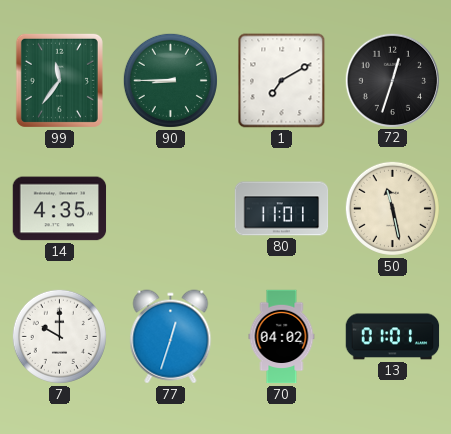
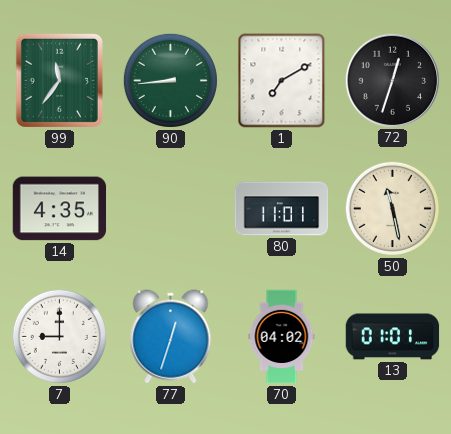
90: 8:45 -> 8:44 (170, 80)
7: 10:00 -> 9:00 (59, 336)
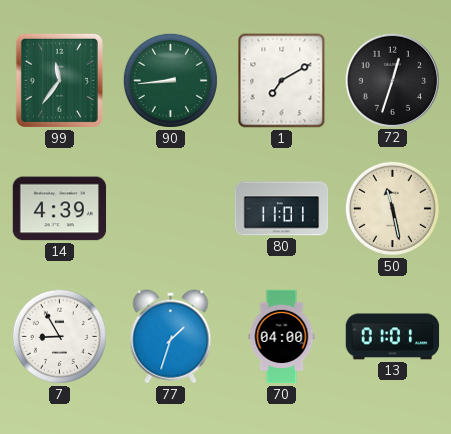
14: 4:35 -> 4:39 (60, 209)
7: 9:00 -> 8:55 (59, 336)
77: 12:33 -> 1:33 (171, 337)
70: 04:02 -> 04:00 (282, 337)
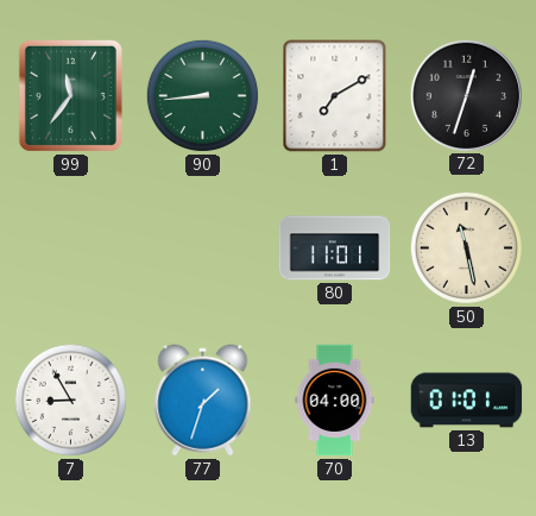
14: 4:39 -> none (60, 209)
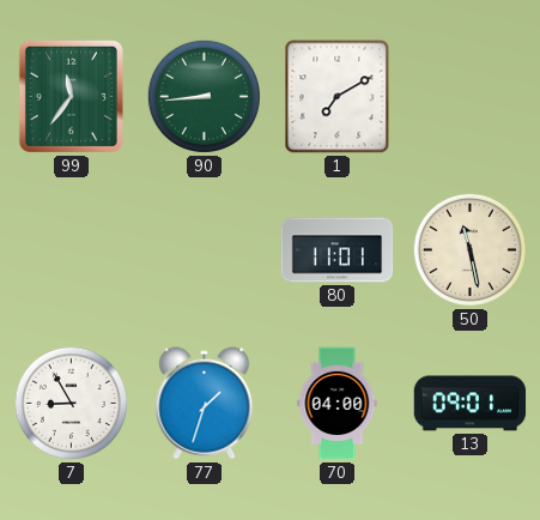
72: 12:33 -> none (466, 95)
13: 01:01 -> 09:01 (471, 404)
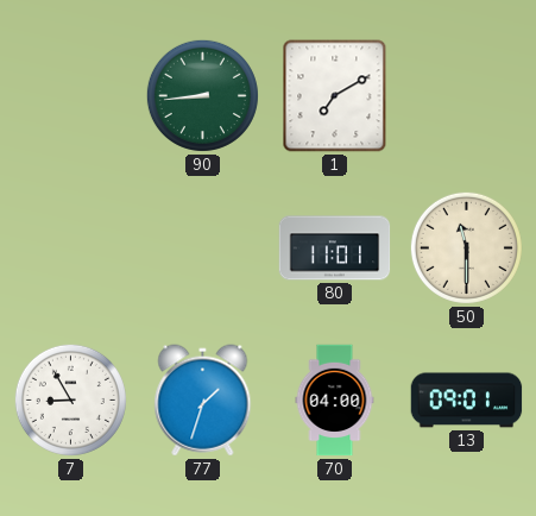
99: 11:36 -> none (71, 96)
50: 11:28 -> 11:30 (466, 247)
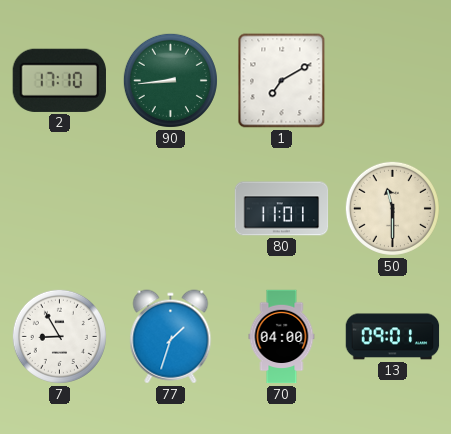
2: none -> 17:10 (59, 80)
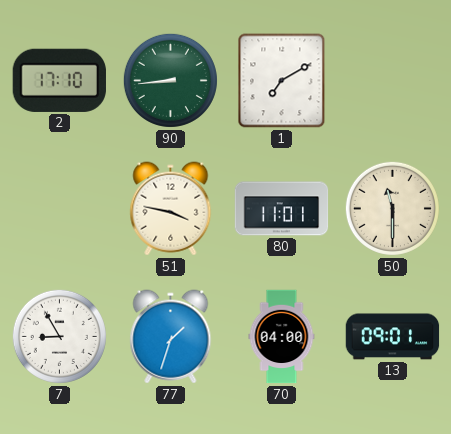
51: none -> 3:47 (171, 209)
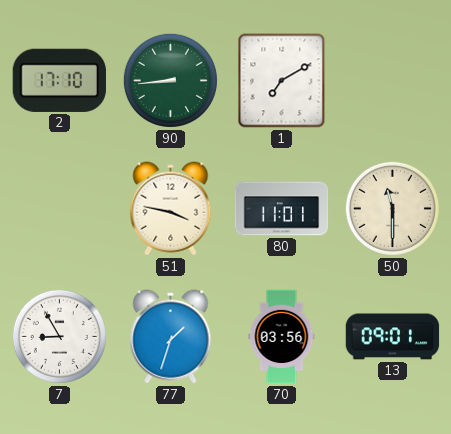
70: 04:00 -> 03:56 (282, 337)
